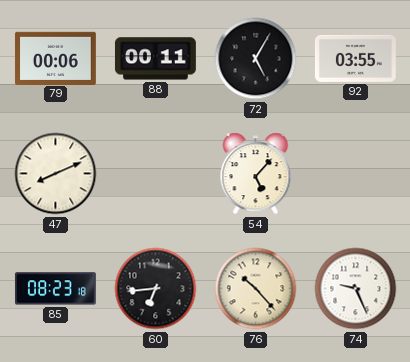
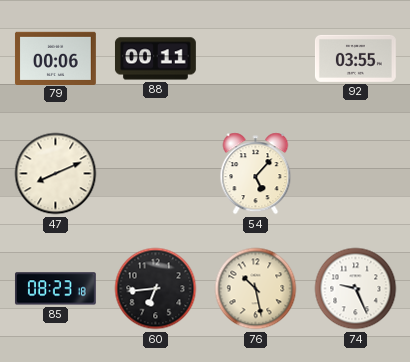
72: 5:05 -> none (256, 59)
76: 10:23 -> 10:28 (256, 289)
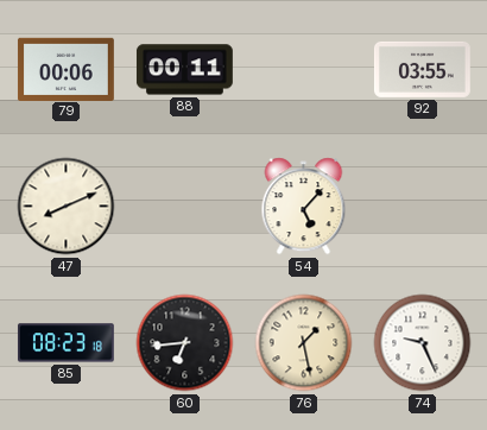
76: 10:28 -> 1:28 (304, 343)
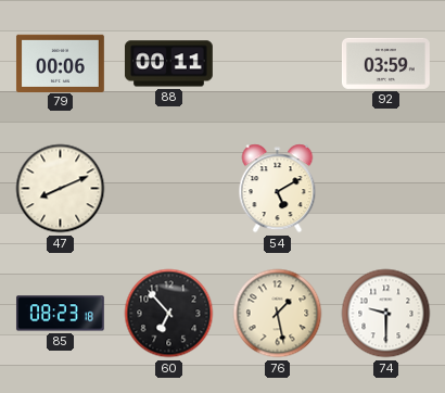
92: 03:55 -> 03:59 (385, 63)
54: 5:07 -> 5:10 (278, 189)
60: 6:44 -> 6:53 (169, 314)
74: 9:26 -> 9:30 (386, 314)
